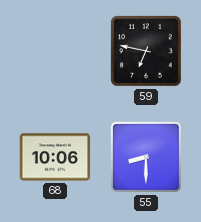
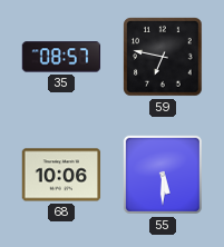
35: none -> 08:57 (61, 57)
55: 8:30 -> 5:30 (163, 175)
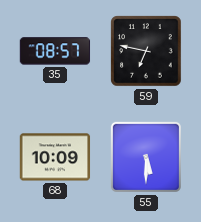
68: 10:06 -> 10:09 (55, 157)
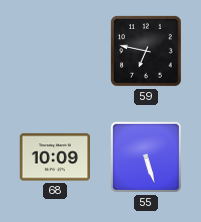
35: 08:57 -> none (55, 51)
55: 5:30 -> 5:27 (146, 157)
